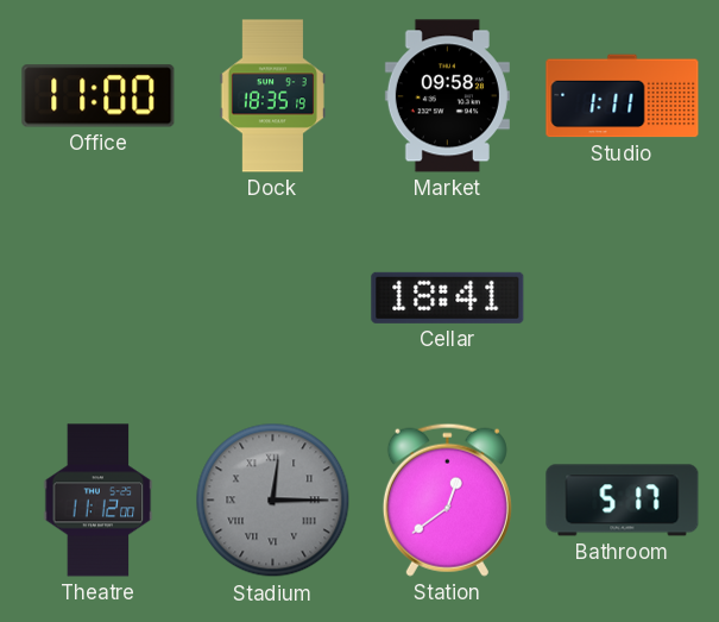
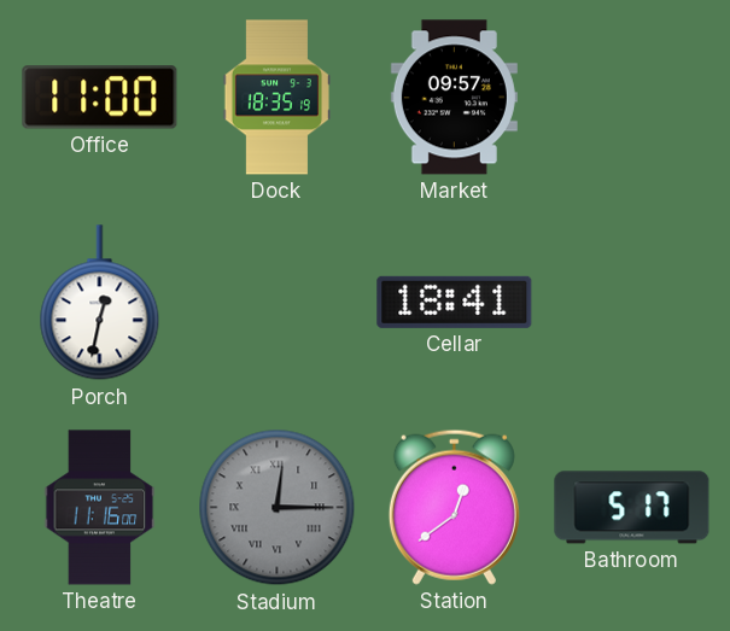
Market: 09:58 -> 09:57 (454, 98)
Studio: 1:11 -> none (623, 96)
Porch: none -> 12:32 (100, 303)
Theatre: 11:12 -> 11:16 (100, 508)
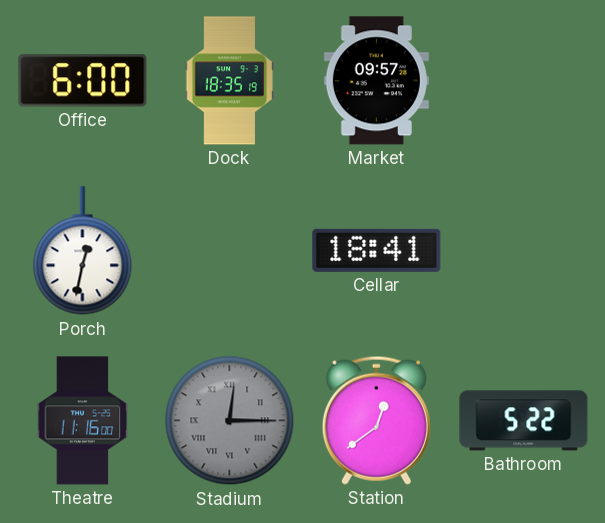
Office: 11:00 -> 6:00 (83, 81)
Bathroom: 5:17 -> 5:22 (524, 421)
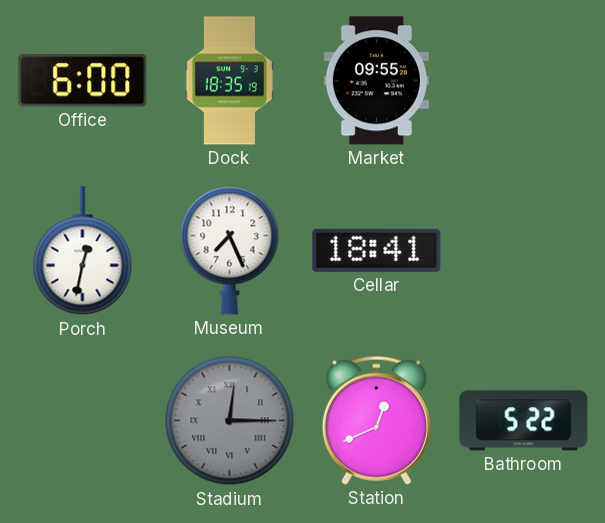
Market: 09:57 -> 09:55 (376, 81)
Museum: none -> 7:26 (230, 250)
Theatre: 11:16 -> none (83, 421)
Station: 12:39 -> 12:41 (376, 420)
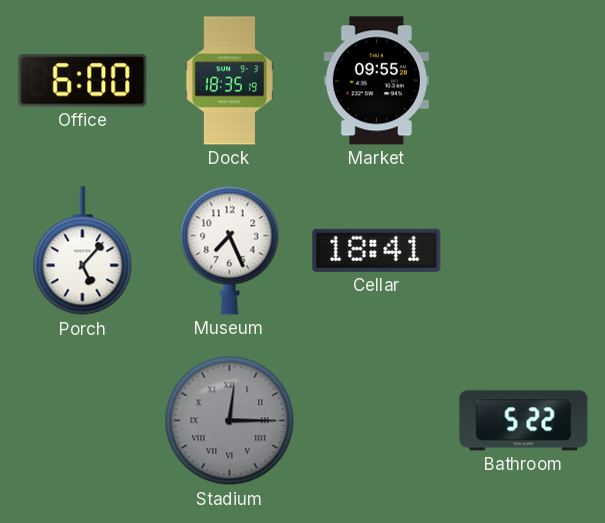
Porch: 12:32 -> 5:07 (83, 251)
Station: 12:41 -> none (376, 420)
